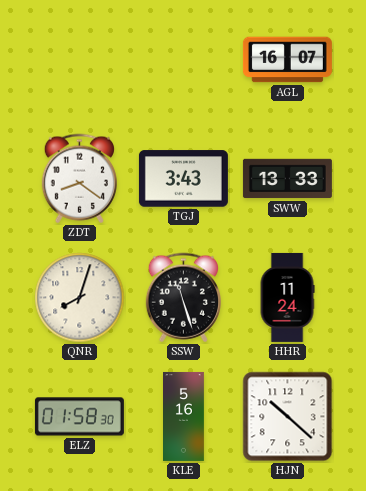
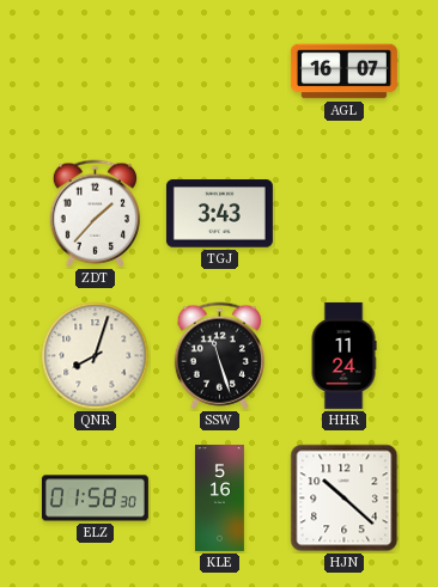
ZDT: 8:21 -> 1:37 (95, 214)
SWW: 13:33 -> none (287, 179)
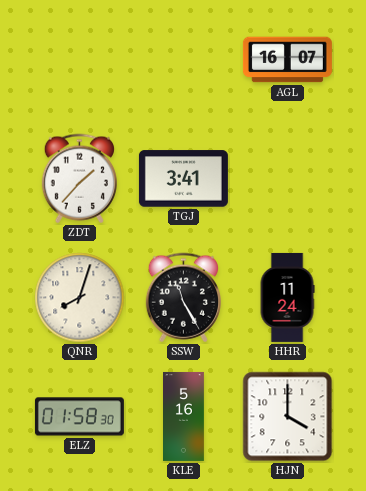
TGJ: 3:43 -> 3:41 (183, 179)
SSW: 11:27 -> 11:25 (183, 298)
HJN: 10:22 -> 4:00 (288, 417)
